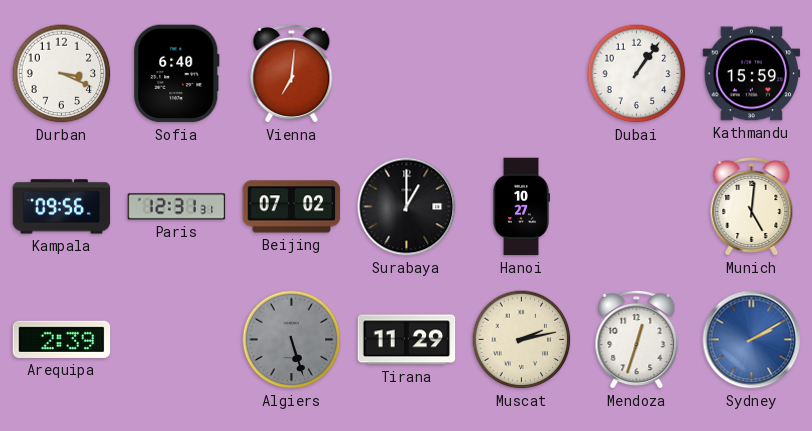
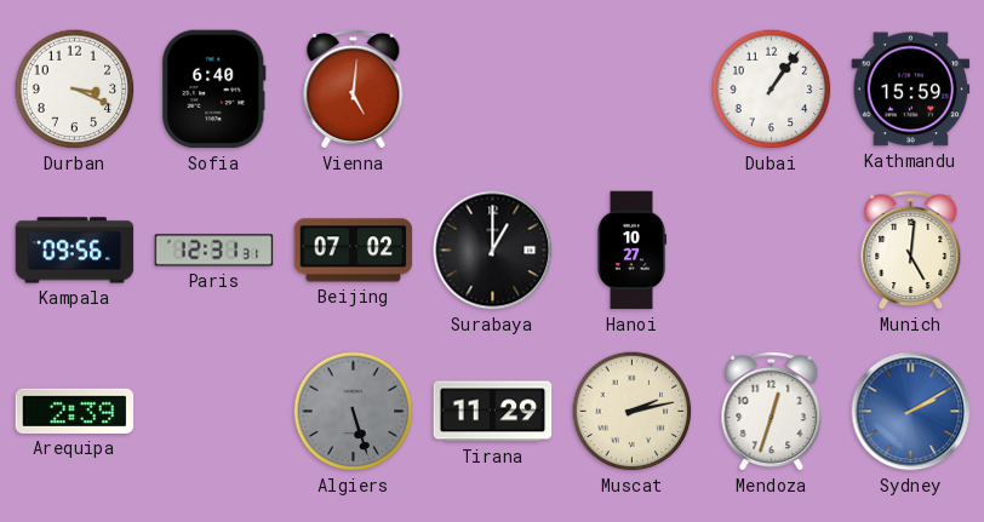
Vienna: 7:01 -> 5:01 (354, 88)
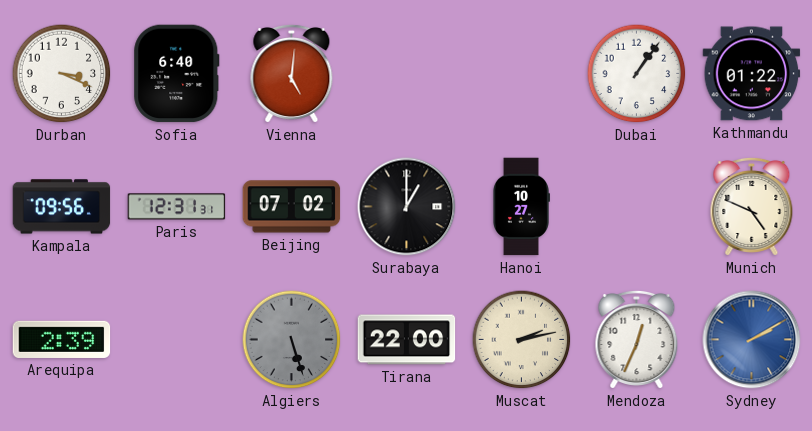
Kathmandu: 15:59 -> 01:22 (752, 74)
Munich: 5:01 -> 4:49 (752, 206)
Tirana: 11:29 -> 22:00 (407, 340)
Mendoza: 12:33 -> 12:34 (637, 339)
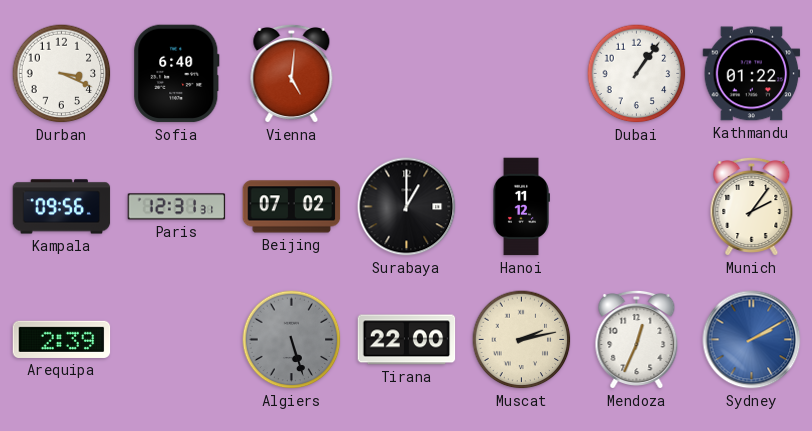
Hanoi: 10:27 -> 11:12 (520, 207)
Munich: 4:49 -> 2:06 (752, 206)
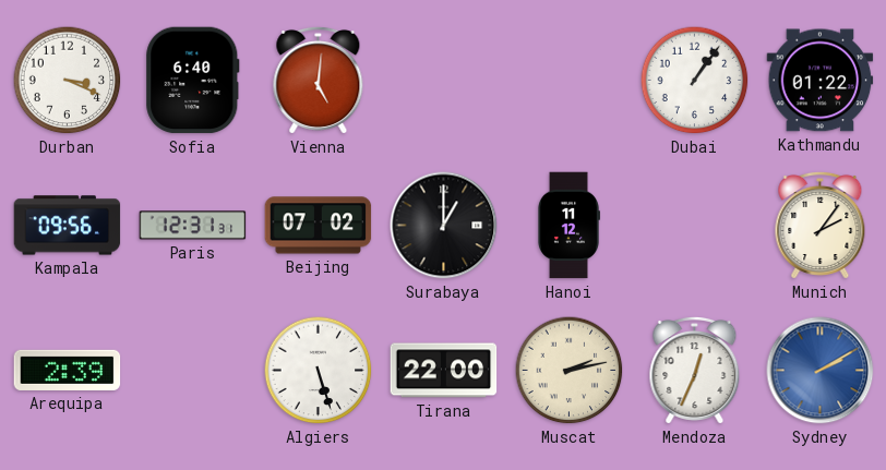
Algiers dial: grey -> white (319, 371)
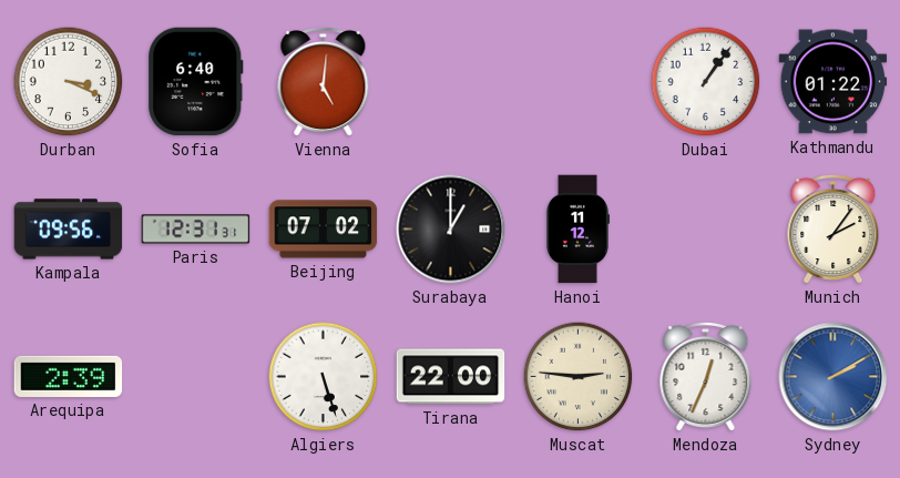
Muscat: 2:13 -> 2:46 (579, 377)
